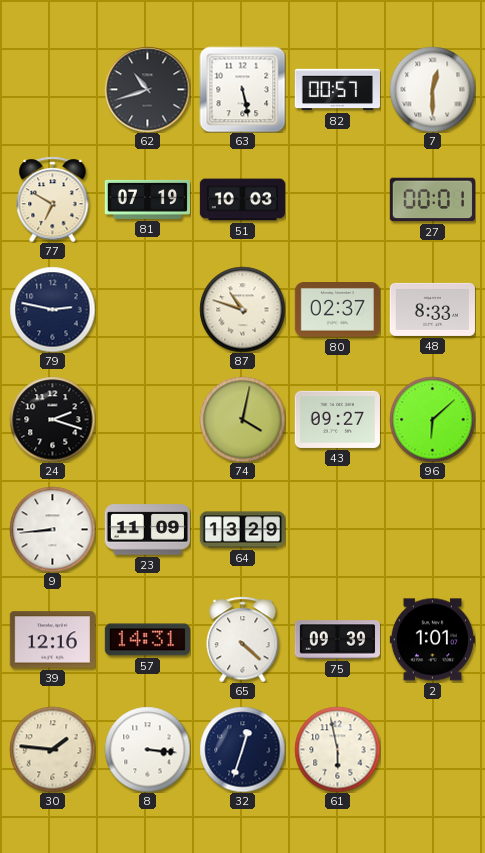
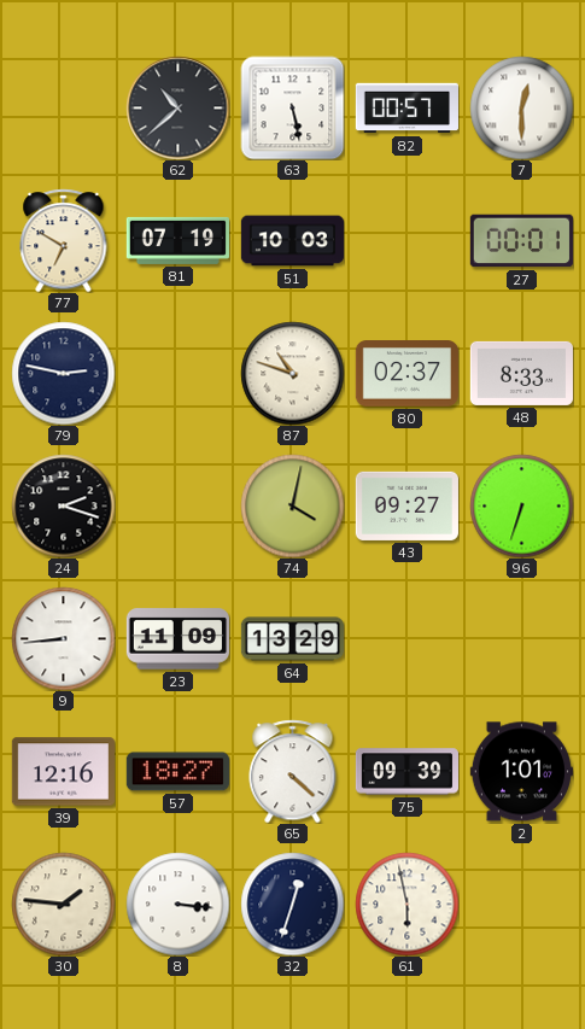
62: 10:42 -> 10:38 (177, 107)
96: 6:08 -> 6:33 (521, 505)
57: 14:31 -> 18:27 (177, 772)
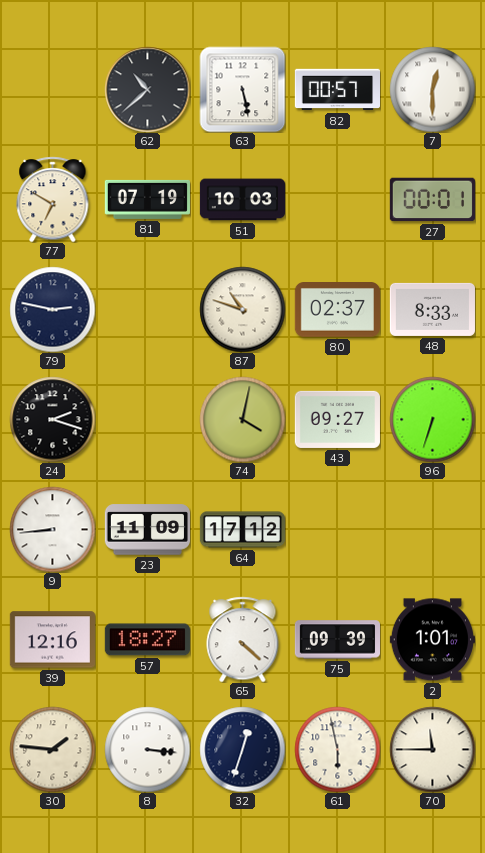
64: 13:29 -> 17:12 (242, 530)
70: none -> 11:45 (432, 749)
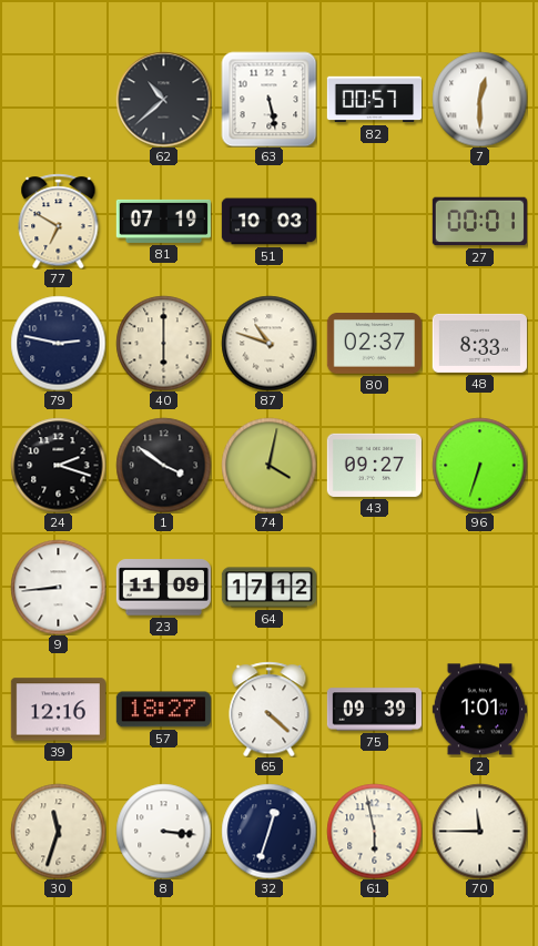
40: none -> 6:00 (163, 343)
1: none -> 3:51 (163, 465)
30: 1:46 -> 11:33 (58, 831)
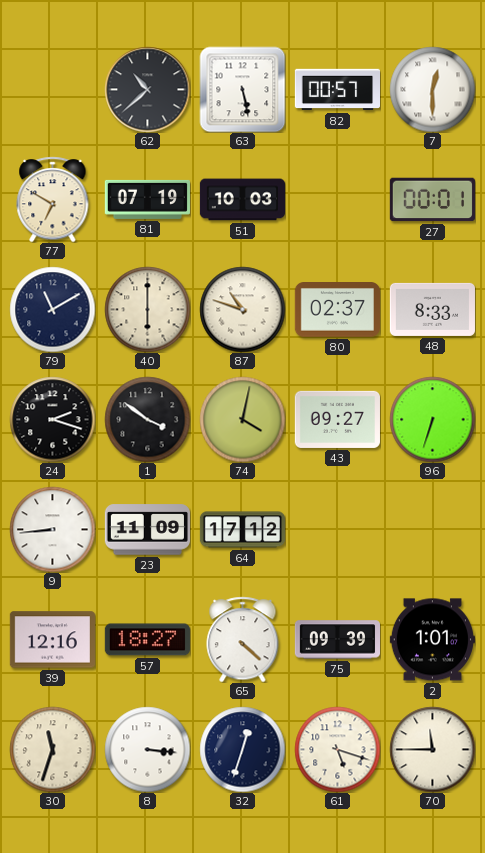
79: 2:47 -> 11:10 (52, 309)
61: 5:58 -> 5:18 (337, 749)
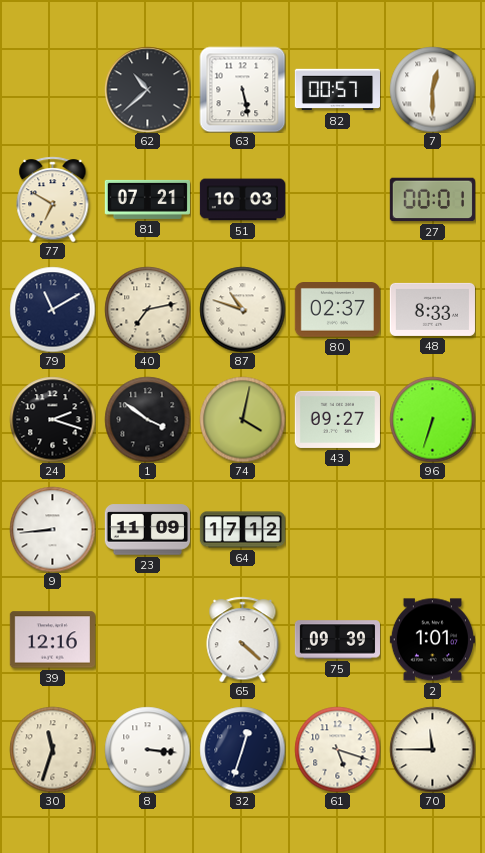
81: 07:19 -> 07:21 (147, 199)
40: 6:00 -> 7:13 (147, 309)
57: 18:27 -> none (147, 640)
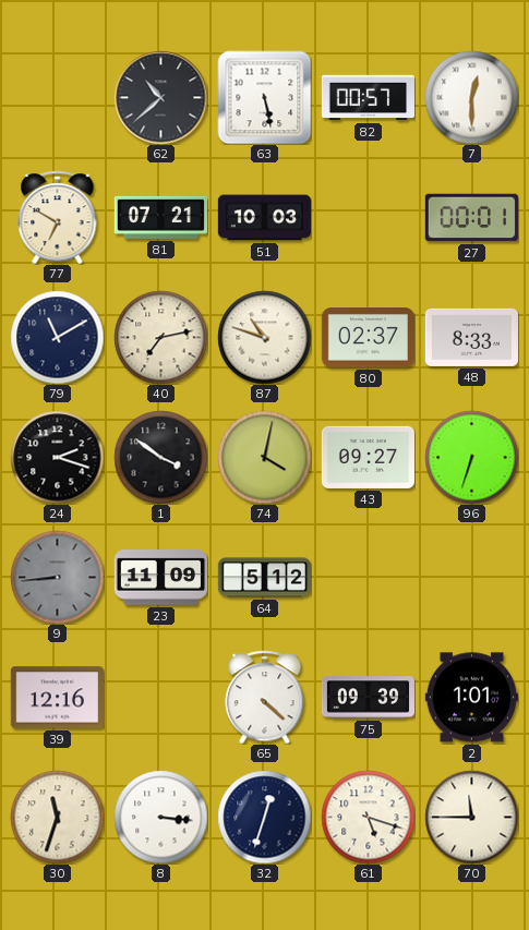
9 dial: white -> grey (57, 577)
64: 17:12 -> 5:12 (264, 578)
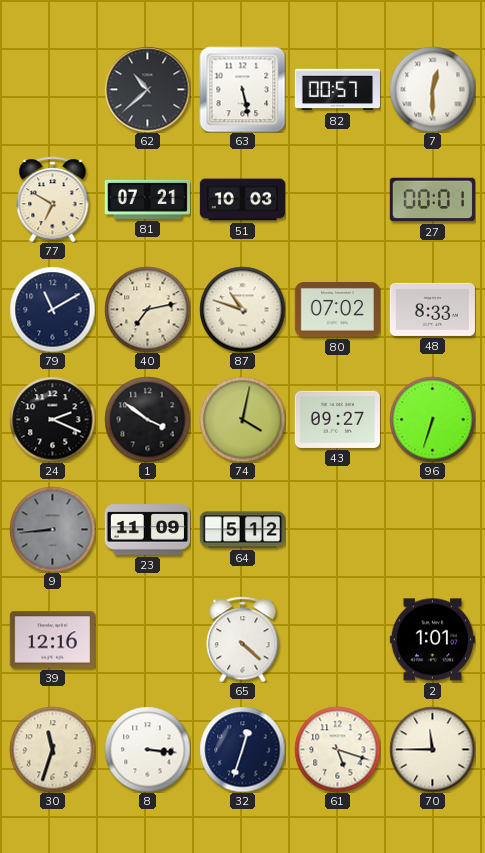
80: 02:37 -> 07:02 (337, 310)
24: 2:18 -> 2:19 (52, 419)
75: 09:39 -> none (368, 698)
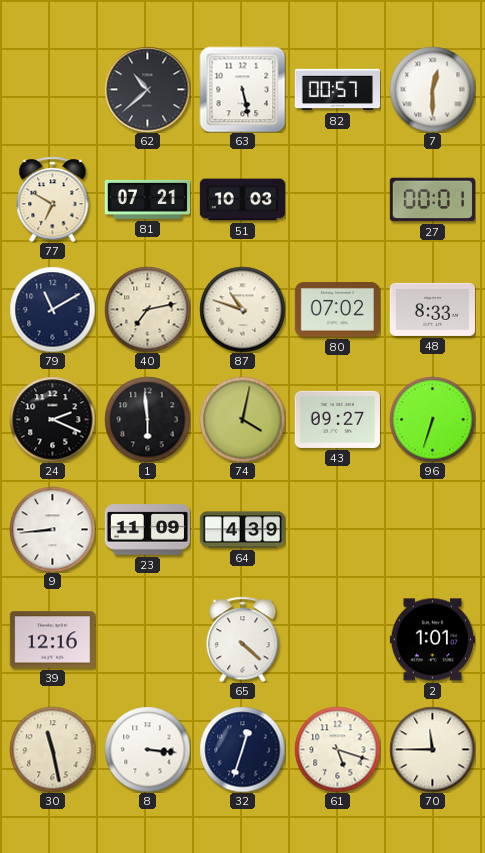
1: 3:51 -> 5:59 (147, 419)
9 dial: grey -> white (52, 529)
64: 5:12 -> 4:39 (242, 530)
30: 11:33 -> 11:28 (52, 749)
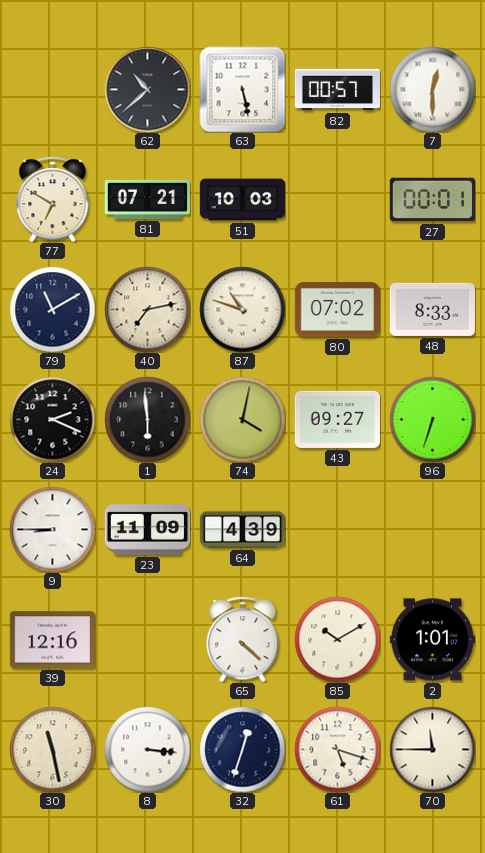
9: 8:44 -> 8:45 (52, 529)
85: none -> 10:10 (337, 639)
